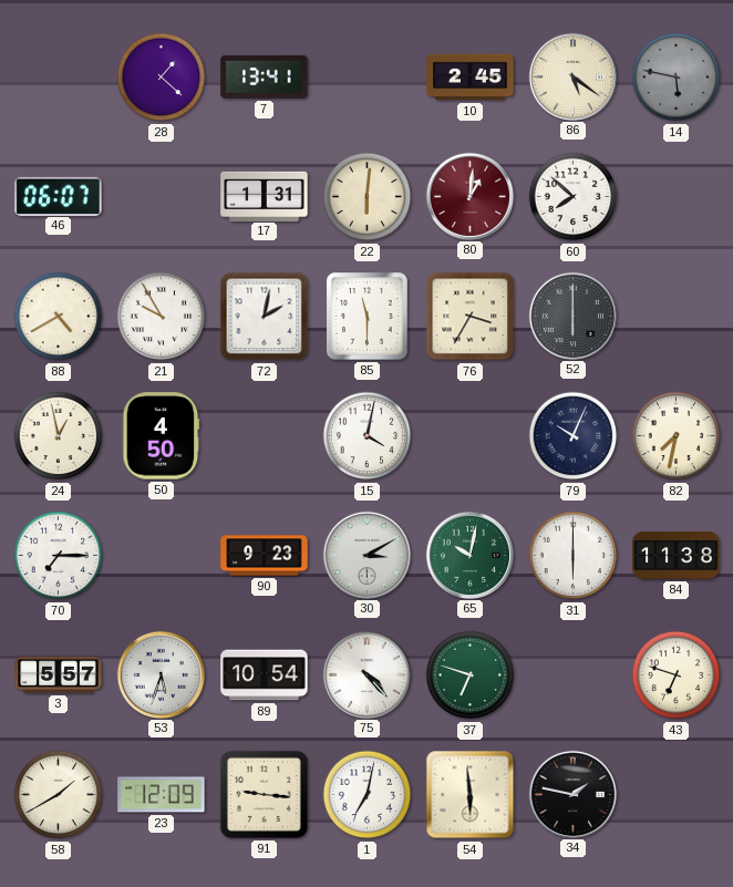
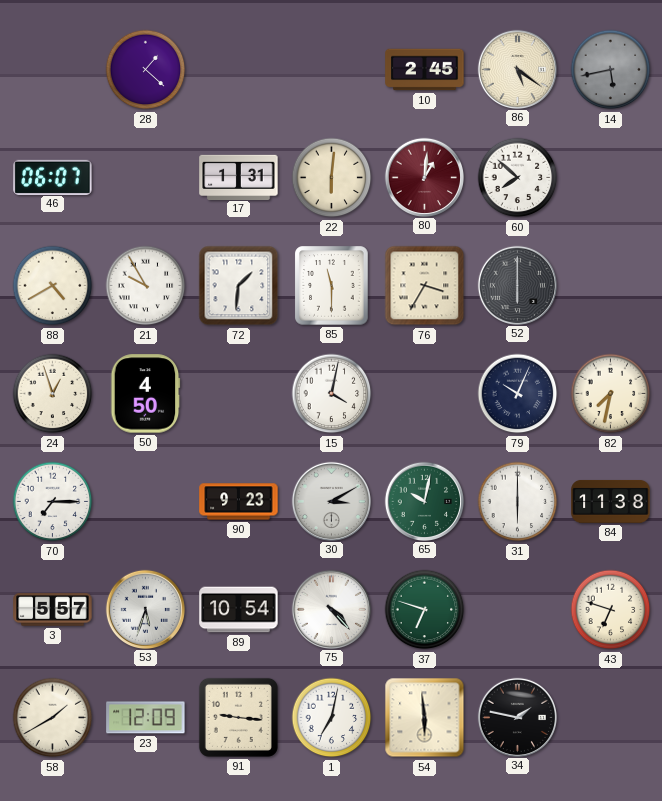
7: 13:41 -> none (265, 76)
14: 5:47 -> 5:43 (611, 70)
72: 2:02 -> 1:31 (239, 286)
24: 12:58 -> 12:57 (53, 394)
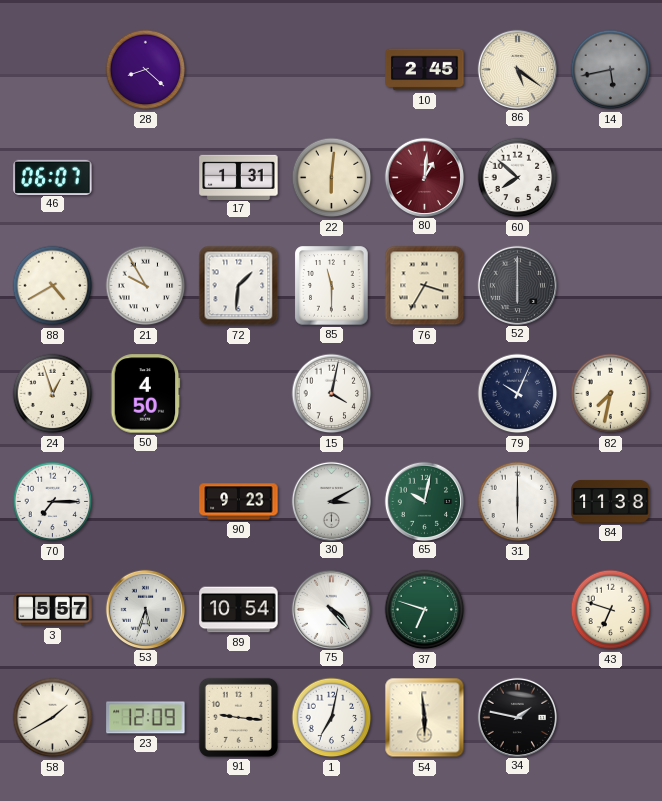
28: 1:22 -> 8:22 (146, 70)
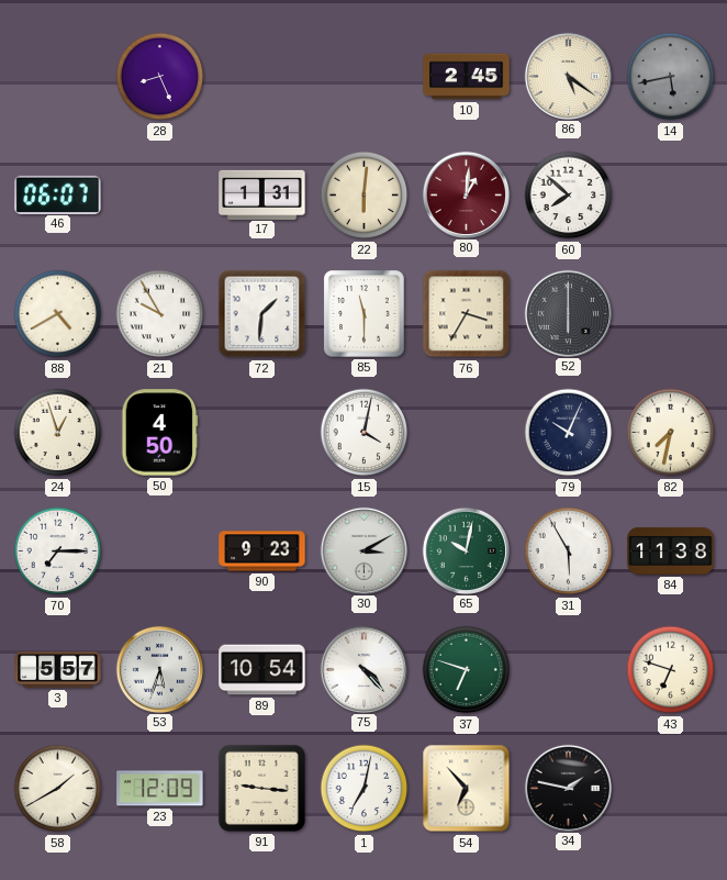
28: 8:22 -> 8:26 (160, 77)
31: 6:00 -> 5:55 (569, 552)
54: 5:59 -> 6:53 (467, 789)
